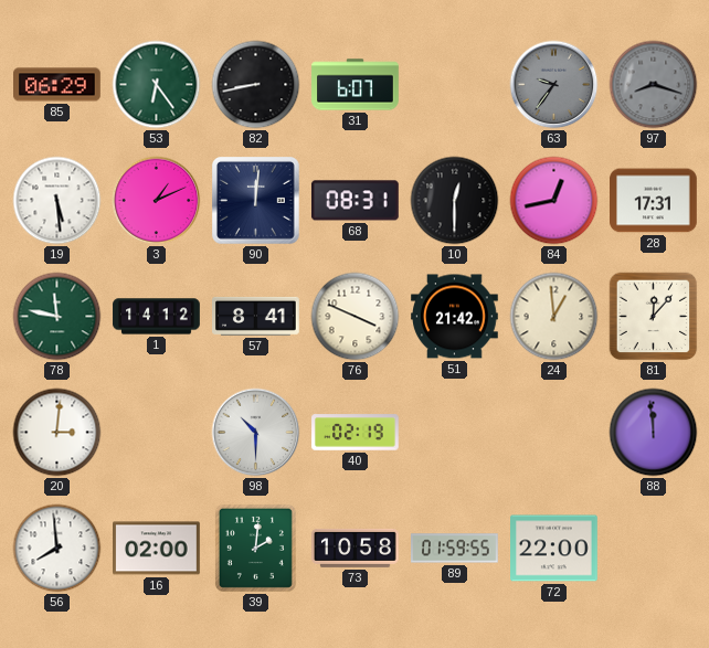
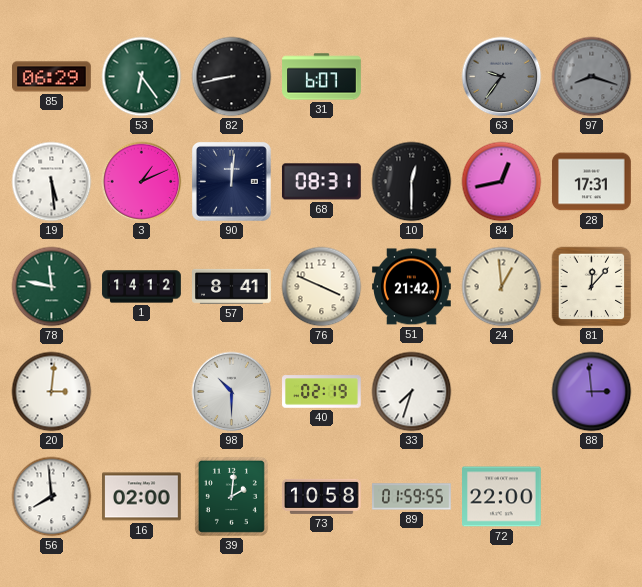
33: none -> 7:33 (412, 392)
88: 11:59 -> 2:59 (592, 392)
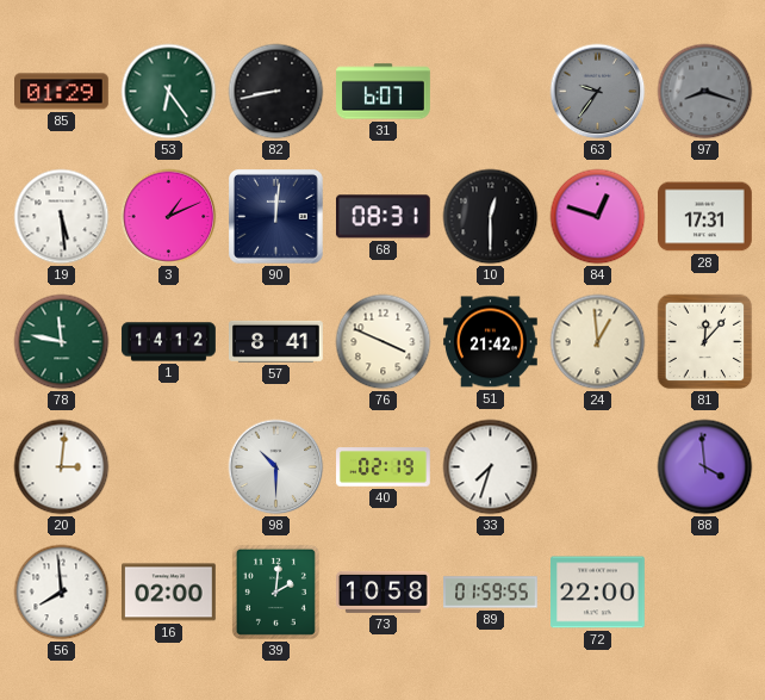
85: 06:29 -> 01:29 (62, 92)
84: 12:43 -> 12:48 (598, 217)
88: 2:59 -> 3:59 (705, 467)
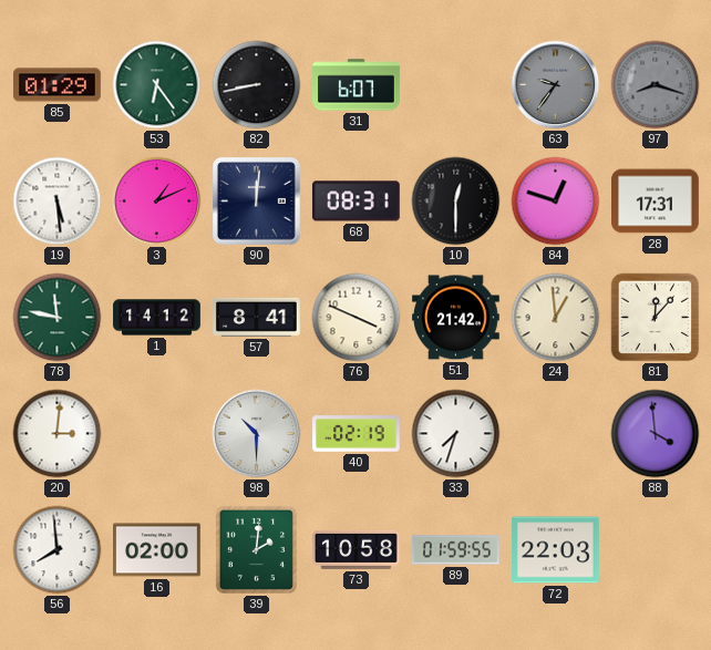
72: 22:00 -> 22:03 (556, 550)
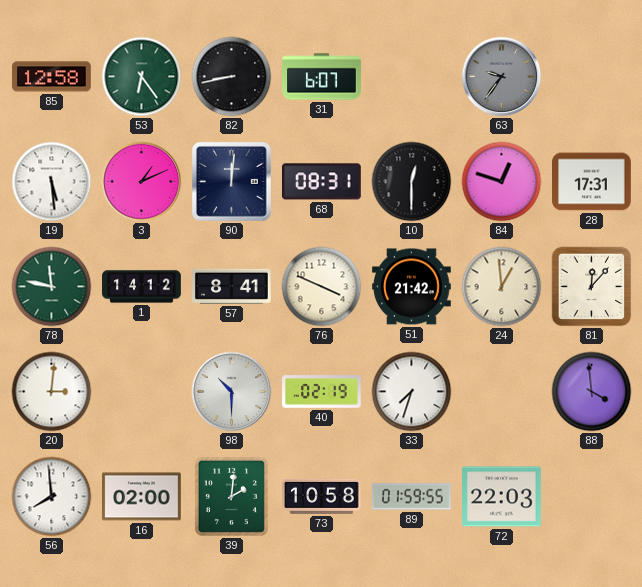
85: 01:29 -> 12:58 (52, 77)
97: 8:18 -> none (656, 85)
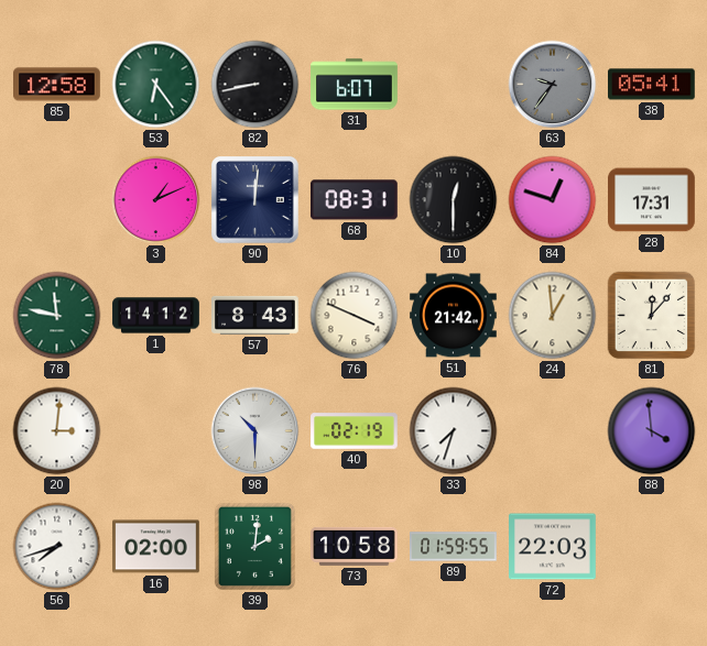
38: none -> 05:41 (652, 85)
19: 5:29 -> none (52, 182)
57: 8:41 -> 8:43 (255, 315)
56: 7:59 -> 7:42 (57, 547)
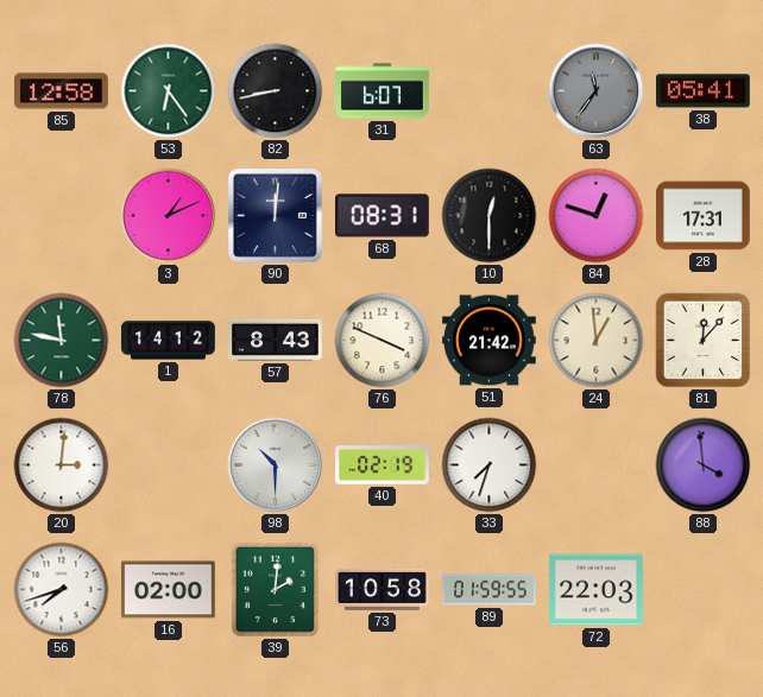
63: 9:36 -> 11:36 (597, 91)
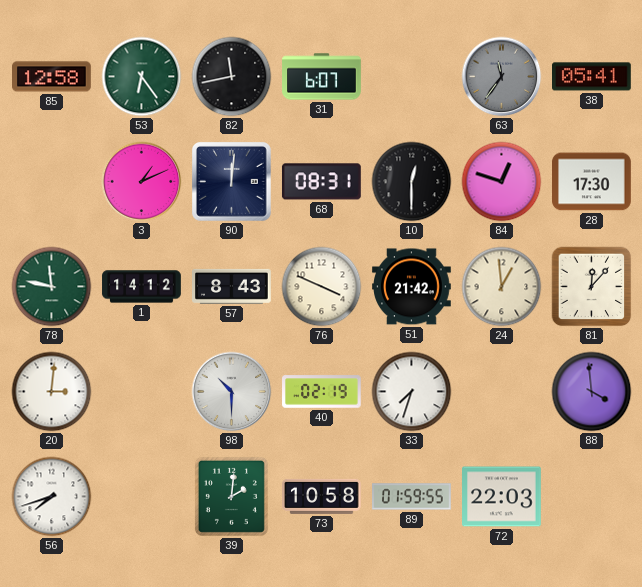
82: 8:43 -> 11:43 (232, 77)
28: 17:31 -> 17:30 (592, 182)
16: 02:00 -> none (169, 590)
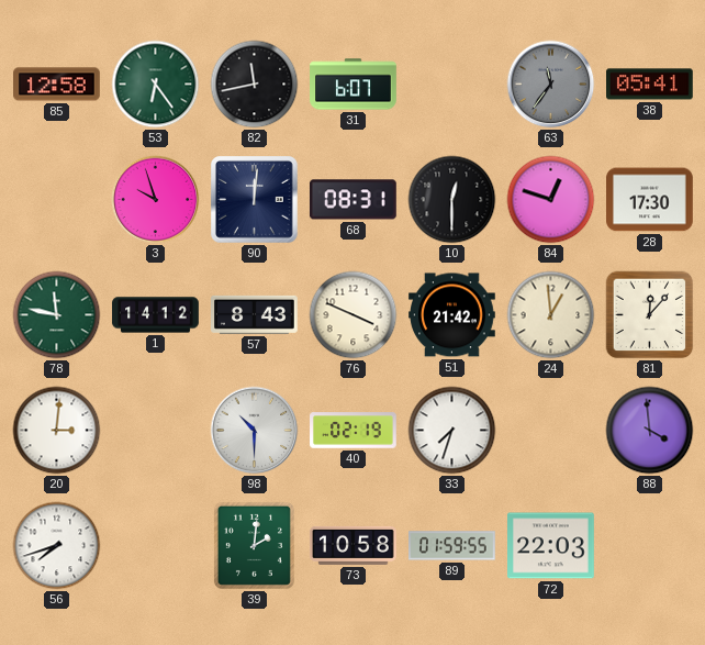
3: 1:11 -> 9:57 (156, 200)
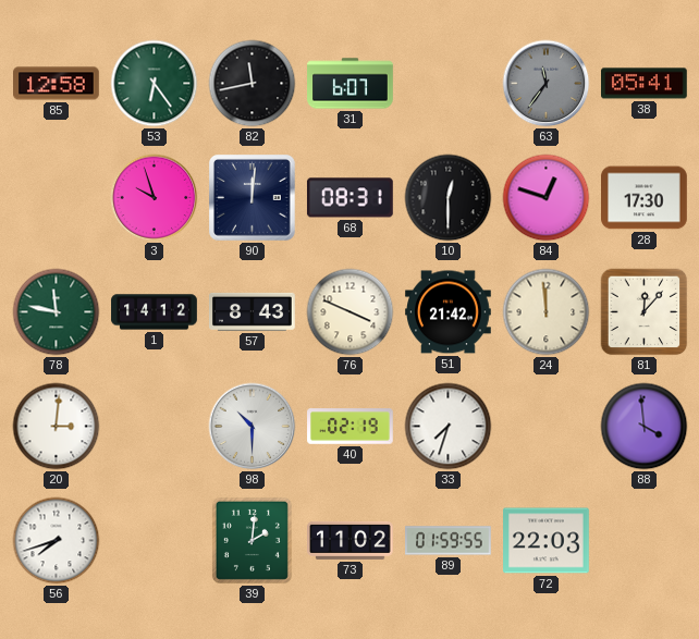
24: 12:59 -> 11:59 (547, 312)
73: 10:58 -> 11:02 (351, 540)
